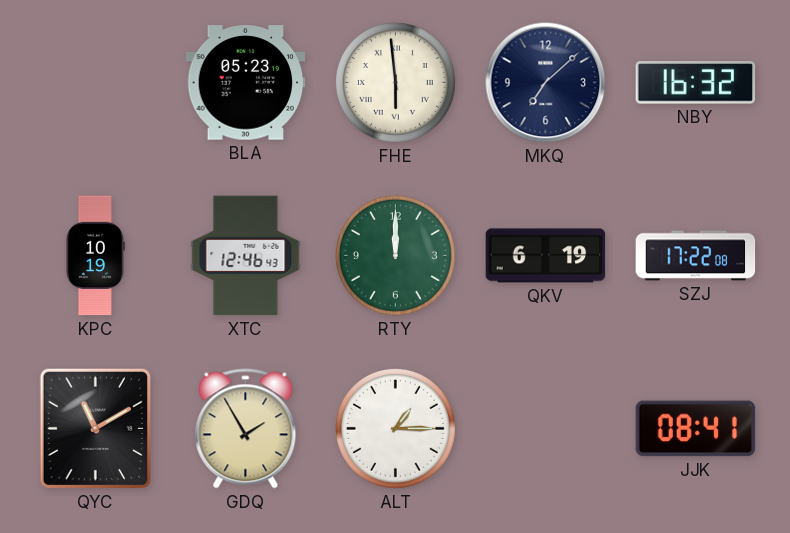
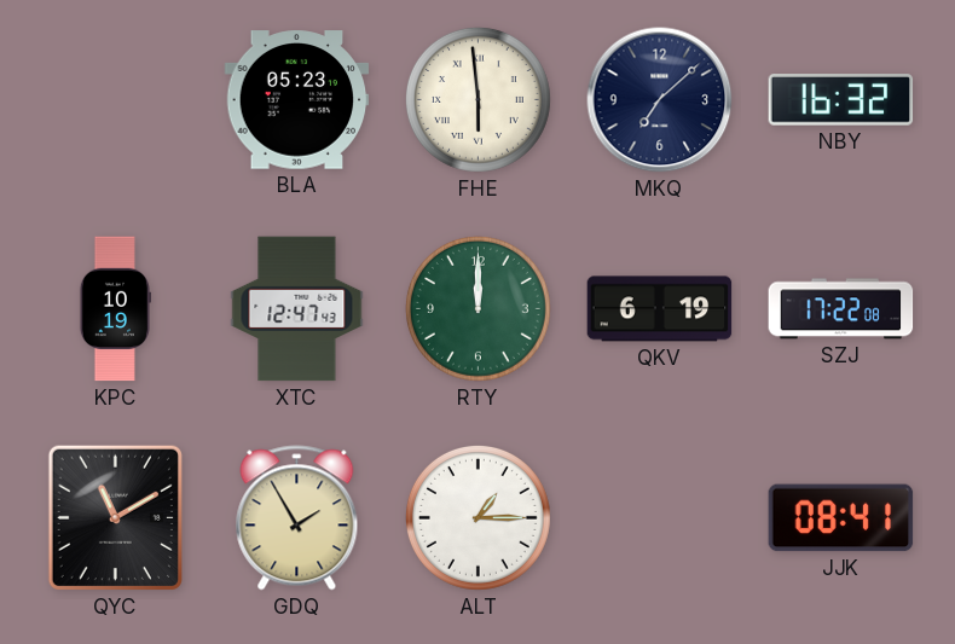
XTC: 12:46 -> 12:47 (297, 309)
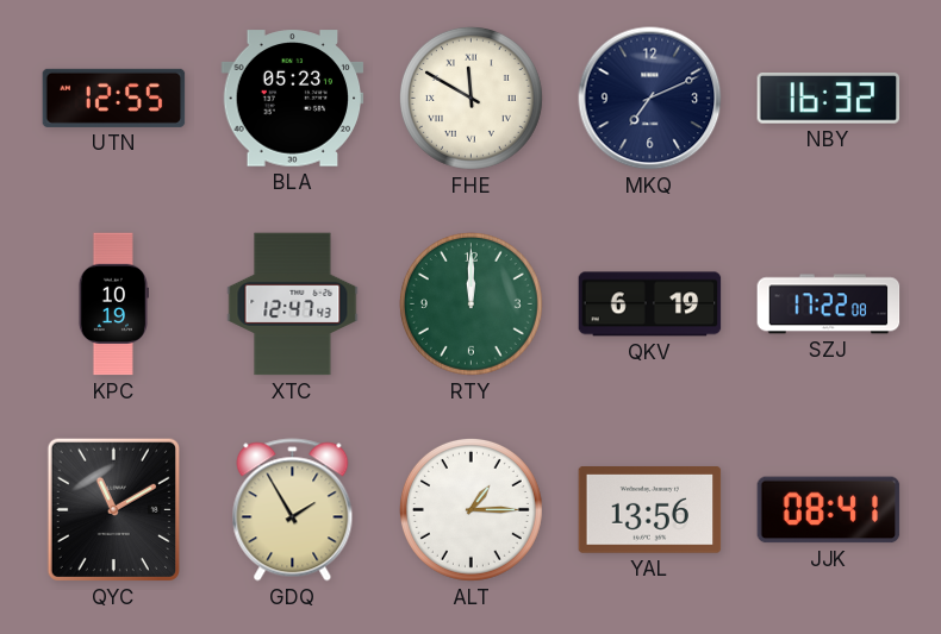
UTN: none -> 12:55 (114, 98)
FHE: 5:59 -> 11:50 (470, 98)
MKQ: 7:08 -> 7:11 (650, 99)
YAL: none -> 13:56 (650, 510)
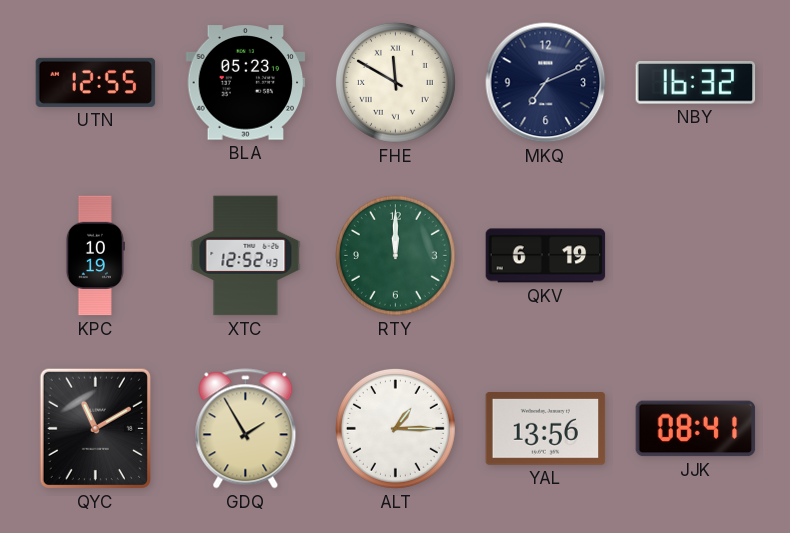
XTC: 12:47 -> 12:52 (246, 256)
SZJ: 17:22 -> none (829, 305)
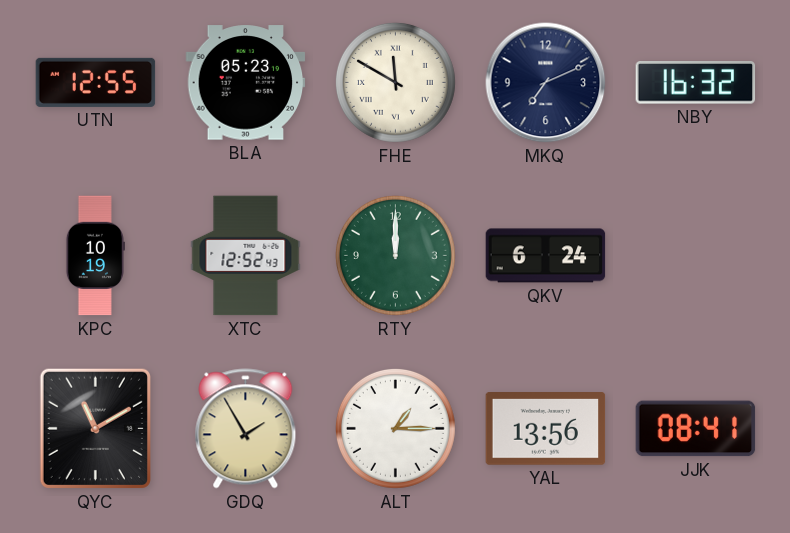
QKV: 6:19 -> 6:24 (546, 256)
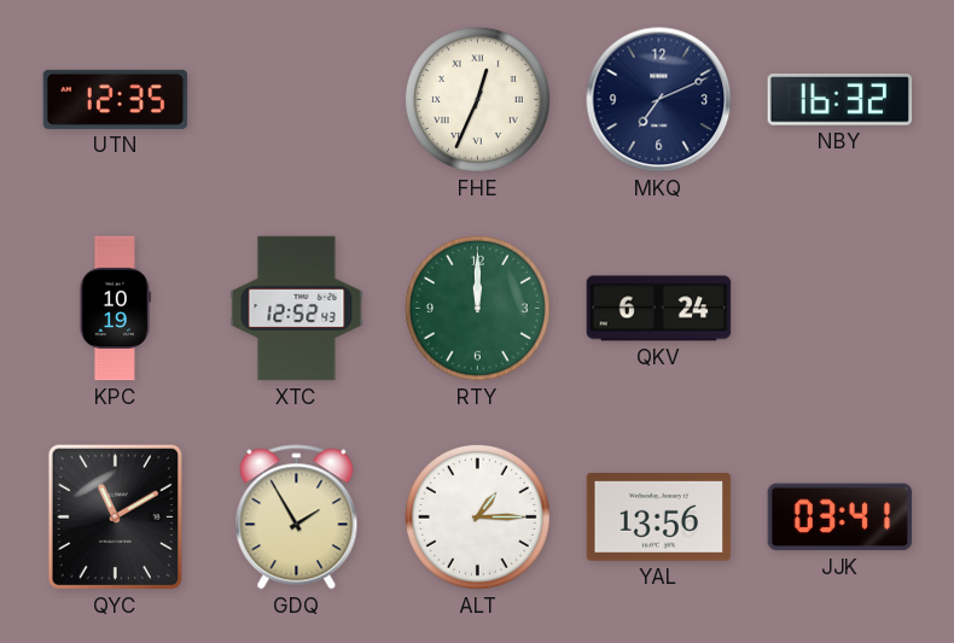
UTN: 12:55 -> 12:35 (116, 99)
BLA: 05:23 -> none (246, 83)
FHE: 11:50 -> 12:34 (477, 99)
JJK: 08:41 -> 03:41 (840, 518)
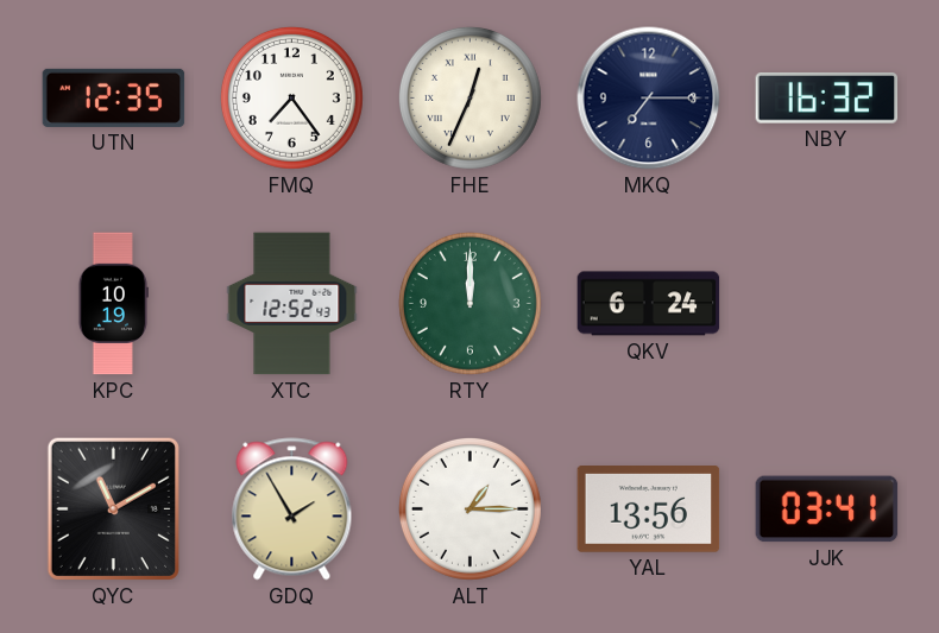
FMQ: none -> 7:24 (291, 97)
MKQ: 7:11 -> 7:15 (649, 99)
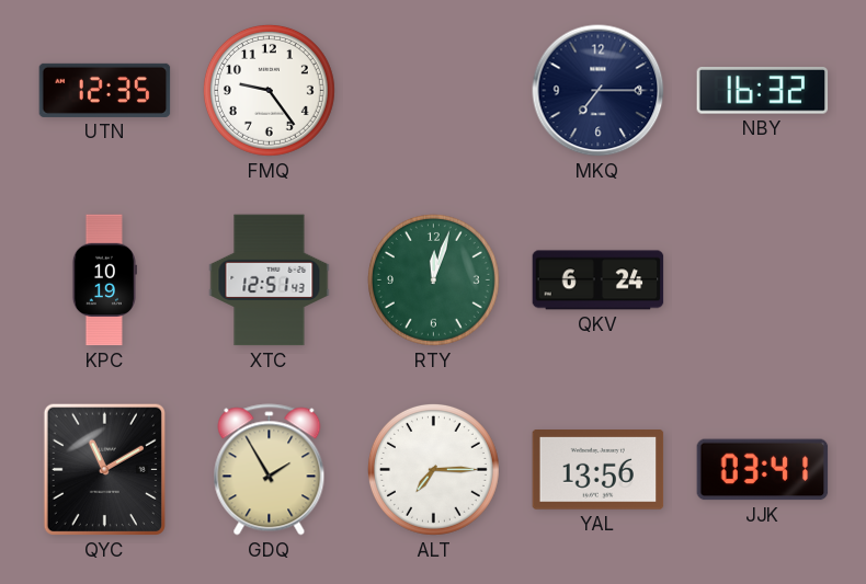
FMQ: 7:24 -> 9:24 (269, 90)
FHE: 12:34 -> none (469, 97)
XTC: 12:52 -> 12:51 (270, 280)
RTY: 12:00 -> 12:03 (433, 279)
ALT: 1:15 -> 7:15 (433, 469)
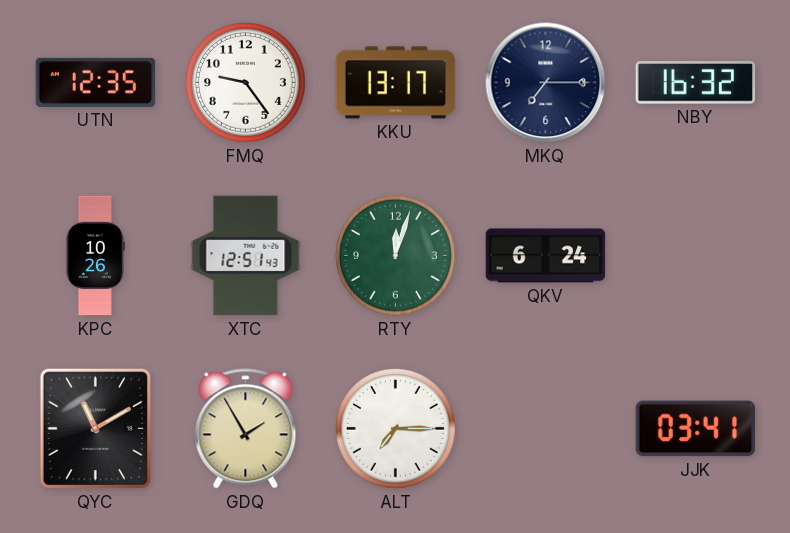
KKU: none -> 13:17 (396, 83)
KPC: 10:19 -> 10:26 (95, 256)
YAL: 13:56 -> none (599, 470)
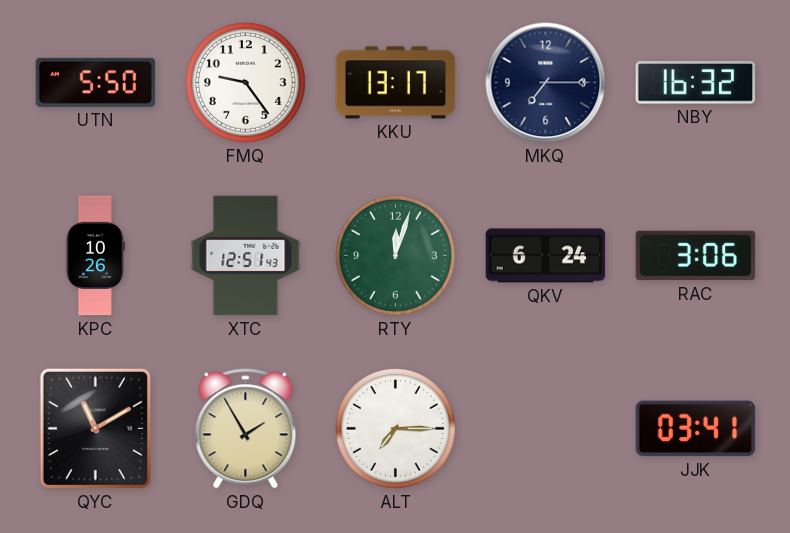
UTN: 12:35 -> 5:50 (96, 82)
RAC: none -> 3:06 (696, 256)
